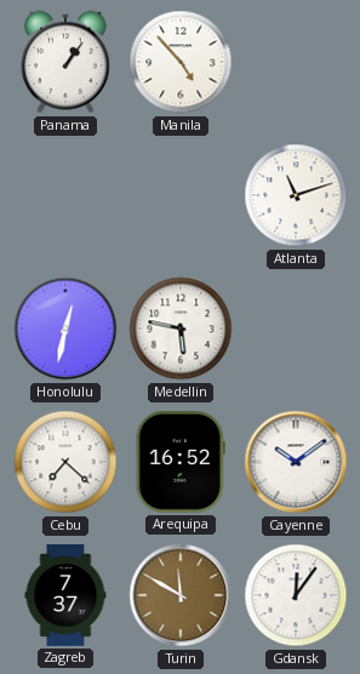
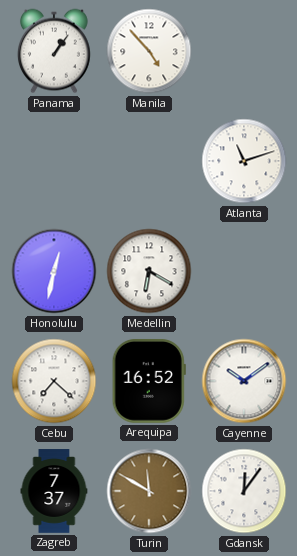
Medellin: 5:47 -> 6:20 (149, 271)
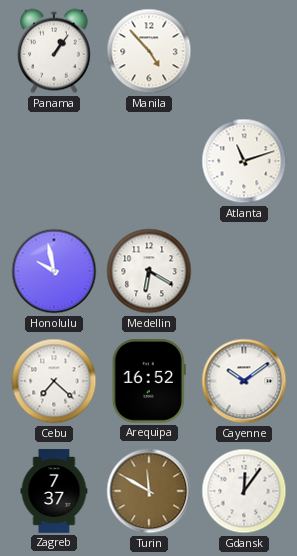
Honolulu: 12:32 -> 9:58 (54, 271)
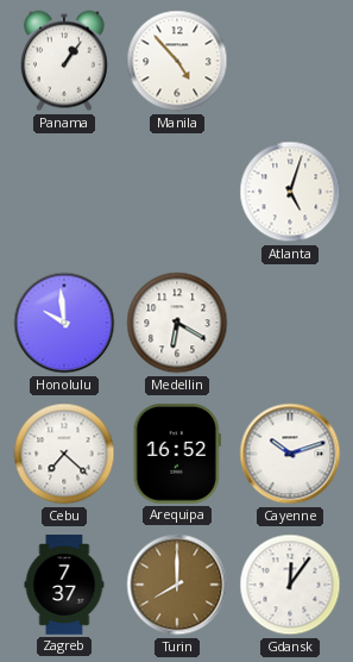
Atlanta: 11:12 -> 5:03 (290, 192)
Honolulu: 9:58 -> 9:59 (64, 323)
Cayenne: 10:09 -> 10:12 (290, 454)
Turin: 11:50 -> 8:00 (177, 585)
